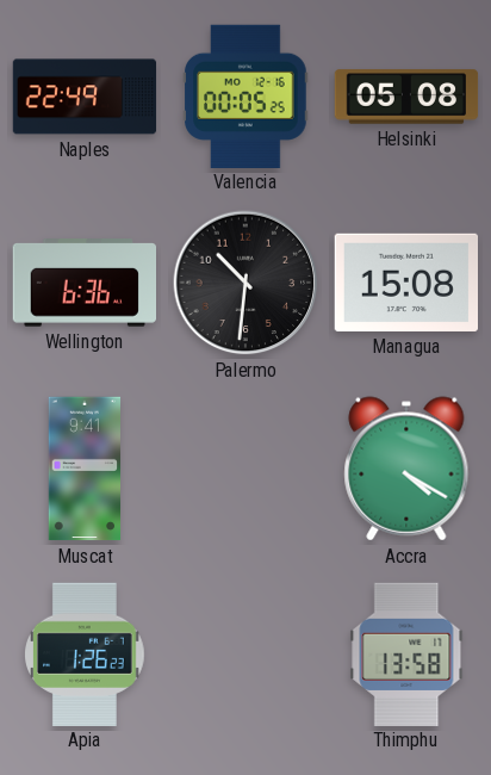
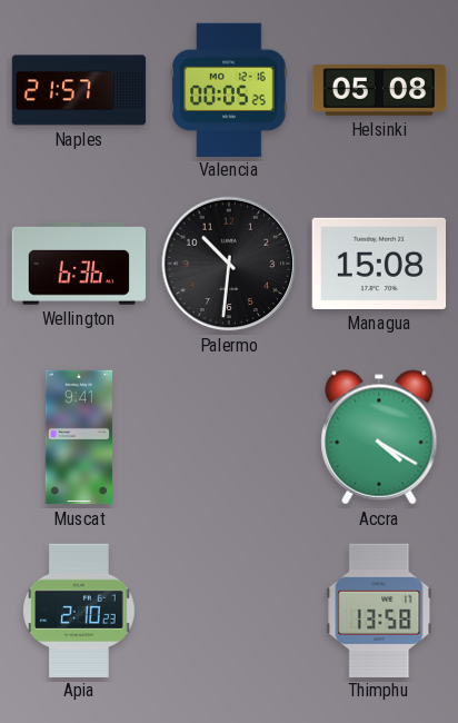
Naples: 22:49 -> 21:57 (79, 90)
Apia: 1:26 -> 2:10 (80, 610)
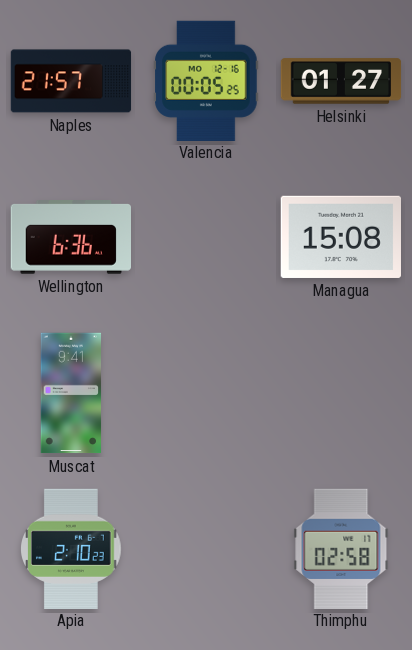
Helsinki: 05:08 -> 01:27 (341, 81)
Palermo: 10:31 -> none (229, 264)
Accra: 4:20 -> none (379, 437)
Thimphu: 13:58 -> 02:58 (341, 548)
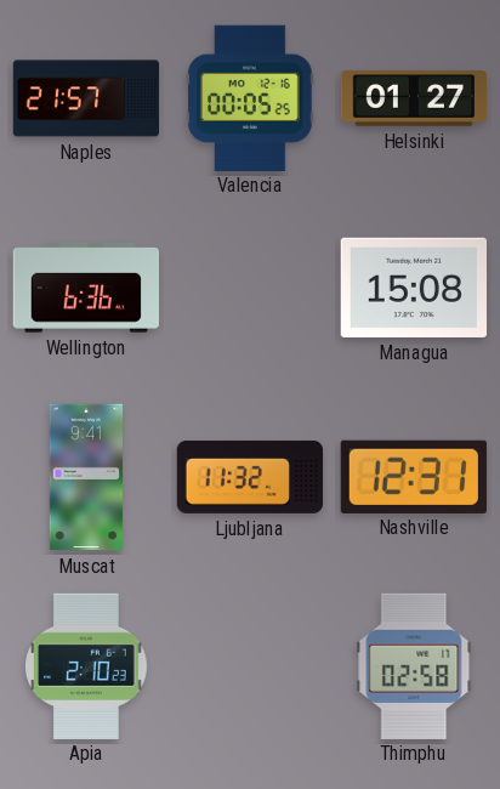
Ljubljana: none -> 11:32 (250, 477)
Nashville: none -> 12:31 (414, 476)
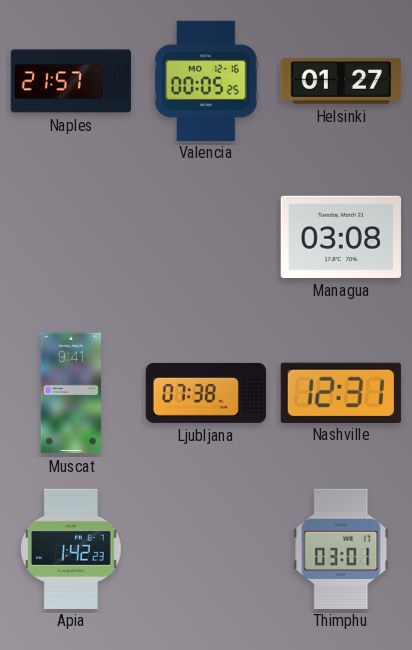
Wellington: 6:36 -> none (85, 289)
Managua: 15:08 -> 03:08 (340, 237)
Ljubljana: 11:32 -> 07:38 (206, 393)
Apia: 2:10 -> 1:42 (72, 548)
Thimphu: 02:58 -> 03:01 (341, 548)
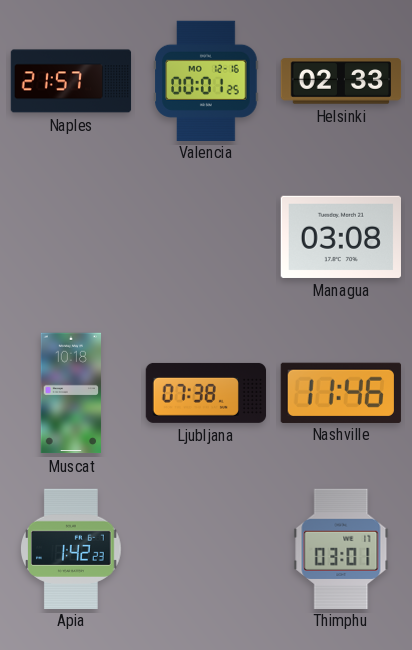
Valencia: 00:05 -> 00:01 (206, 80)
Helsinki: 01:27 -> 02:33 (341, 81)
Muscat: 9:41 -> 10:18 (71, 393)
Nashville: 12:31 -> 11:46 (341, 392)
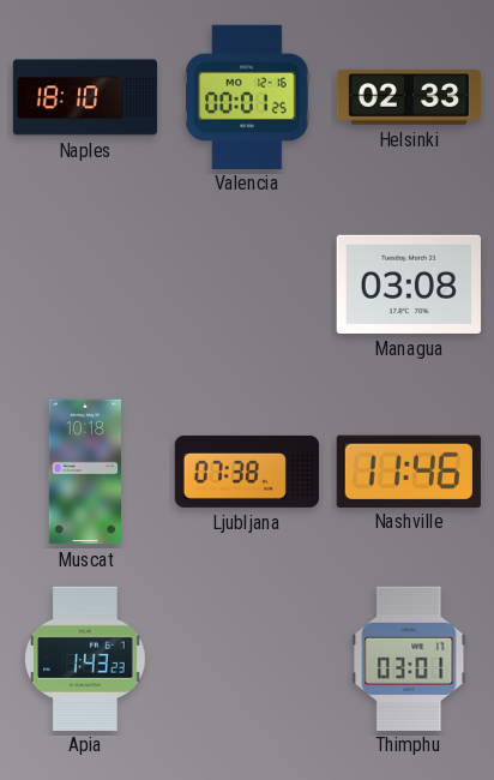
Naples: 21:57 -> 18:10 (85, 97)
Apia: 1:42 -> 1:43 (86, 658)
